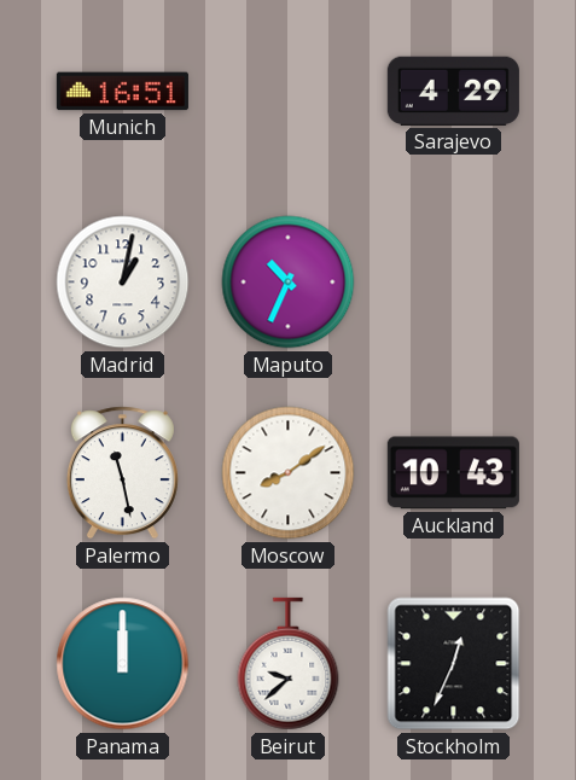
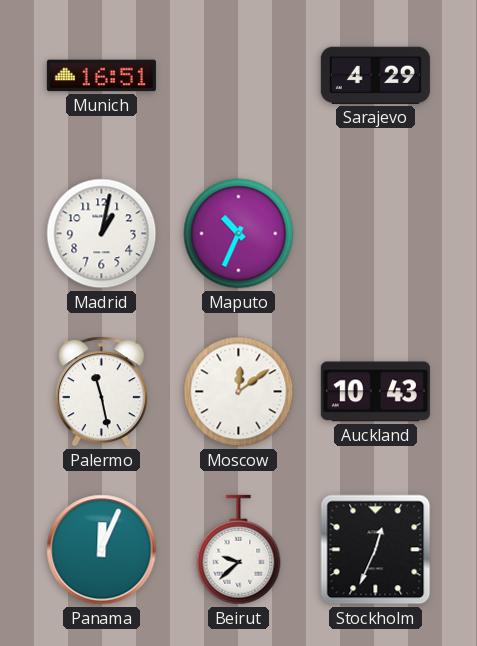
Moscow: 8:09 -> 12:09 (239, 392)
Panama: 12:00 -> 12:04 (102, 550)
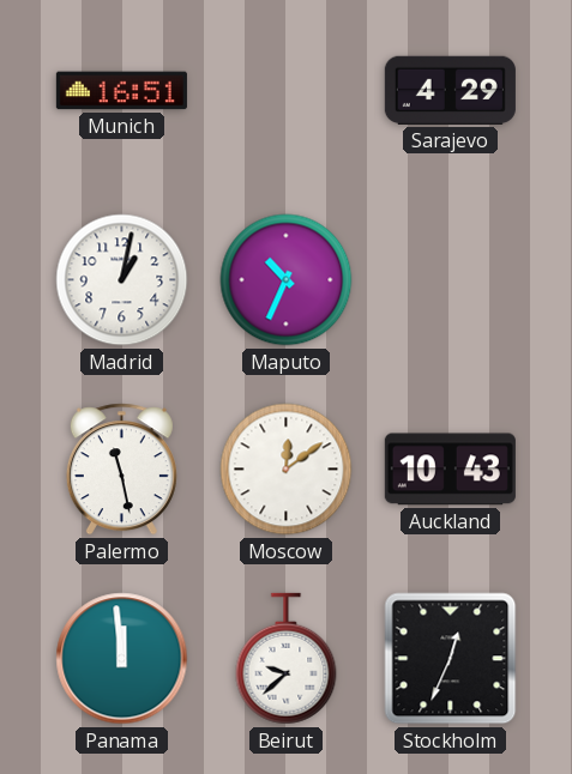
Panama: 12:04 -> 11:59 (122, 659)
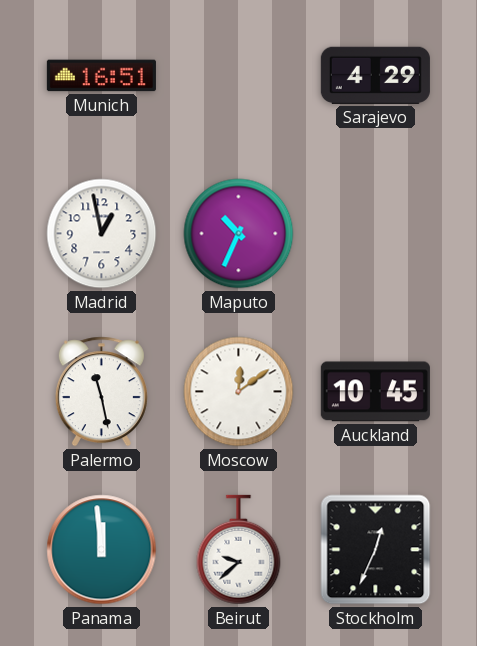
Madrid: 1:02 -> 12:58 (102, 234)
Auckland: 10:43 -> 10:45 (375, 392)
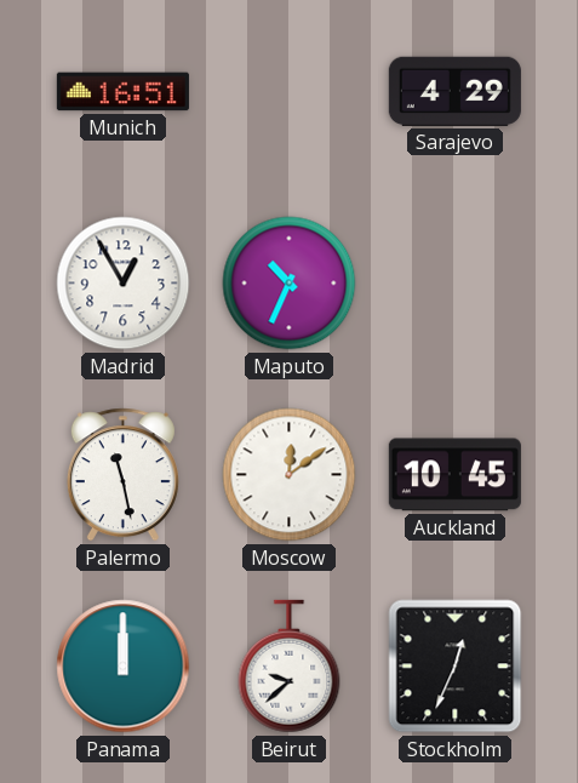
Madrid: 12:58 -> 12:55 (124, 284)
Panama: 11:59 -> 12:00 (124, 667)
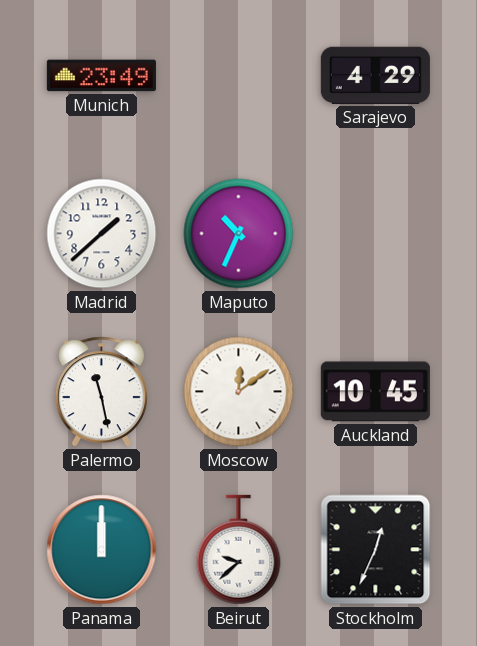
Munich: 16:51 -> 23:49 (101, 76)
Madrid: 12:55 -> 1:38 (102, 234)
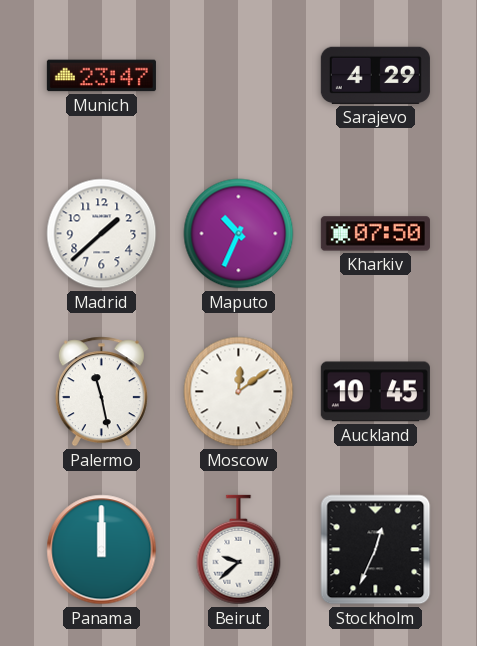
Munich: 23:49 -> 23:47 (101, 76)
Kharkiv: none -> 07:50 (375, 234)
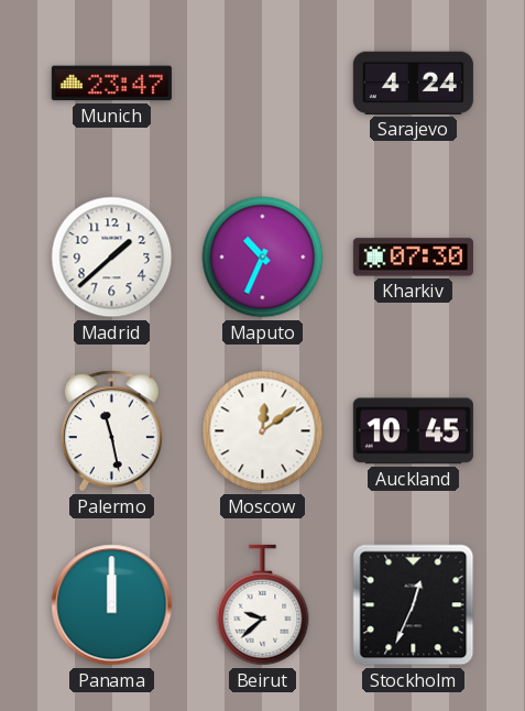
Sarajevo: 4:29 -> 4:24 (413, 83)
Kharkiv: 07:50 -> 07:30 (413, 258)
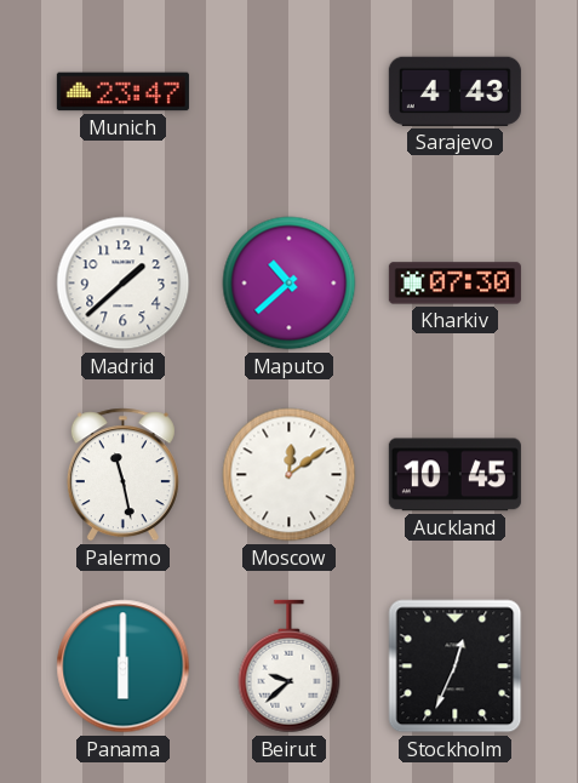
Sarajevo: 4:24 -> 4:43 (454, 91)
Maputo: 10:34 -> 10:38 (290, 284)
Panama: 12:00 -> 6:00 (124, 667)
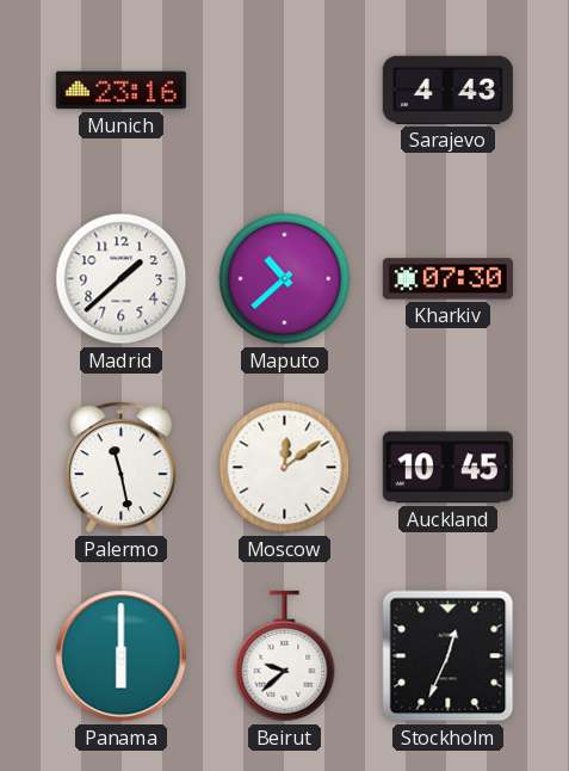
Munich: 23:47 -> 23:16 (120, 91)
